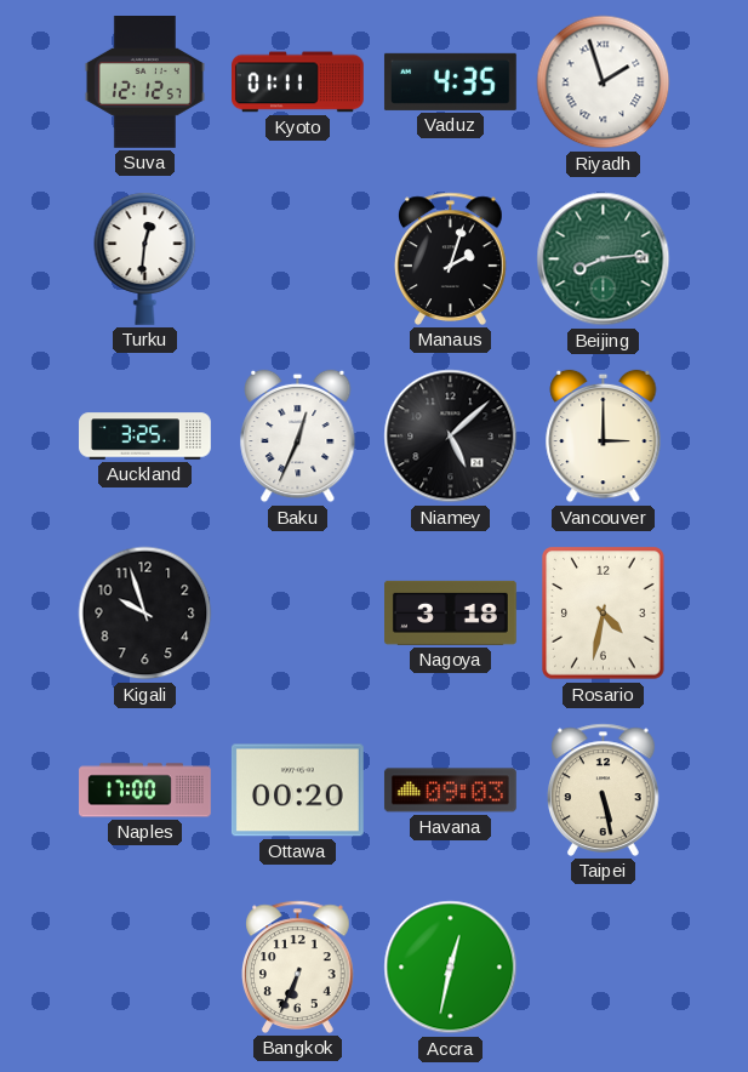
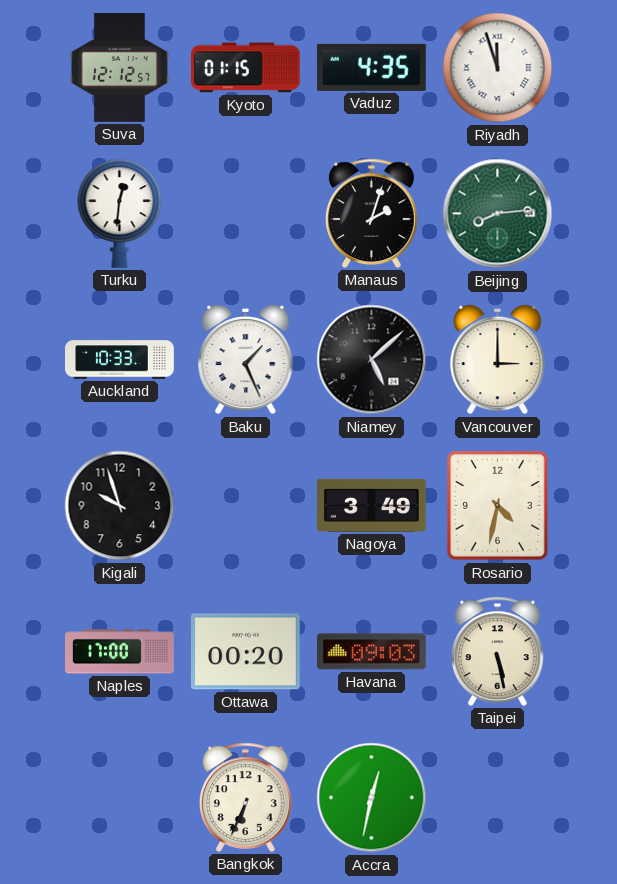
Kyoto: 01:11 -> 01:15 (246, 68)
Riyadh: 1:57 -> 11:57 (498, 68)
Auckland: 3:25 -> 10:33 (120, 360)
Baku: 12:34 -> 1:26 (246, 360)
Nagoya: 3:18 -> 3:49 (372, 505)
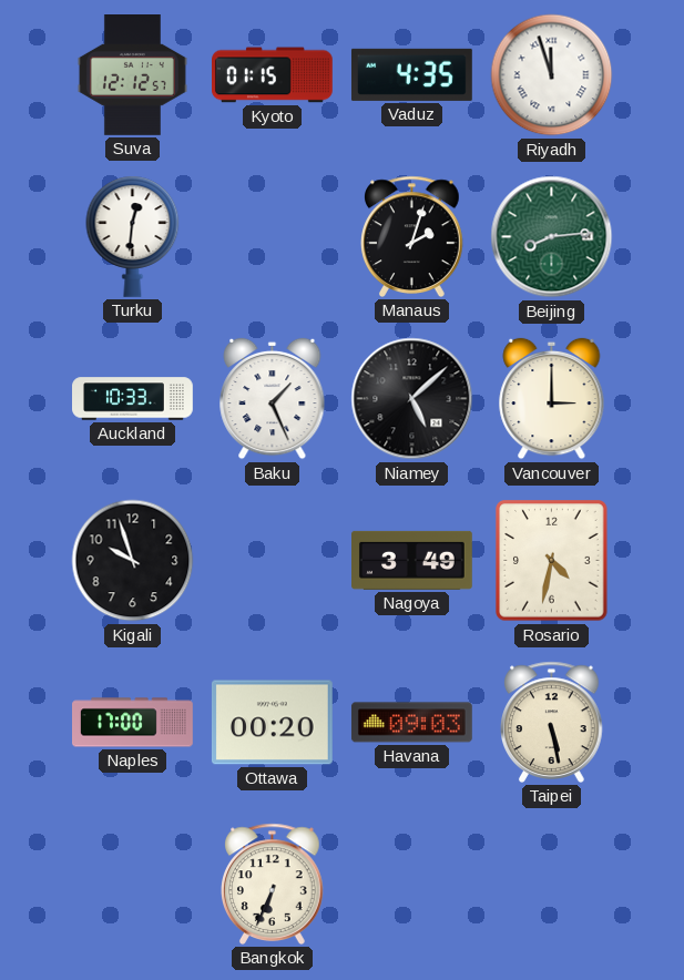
Accra: 12:32 -> none (372, 798)
